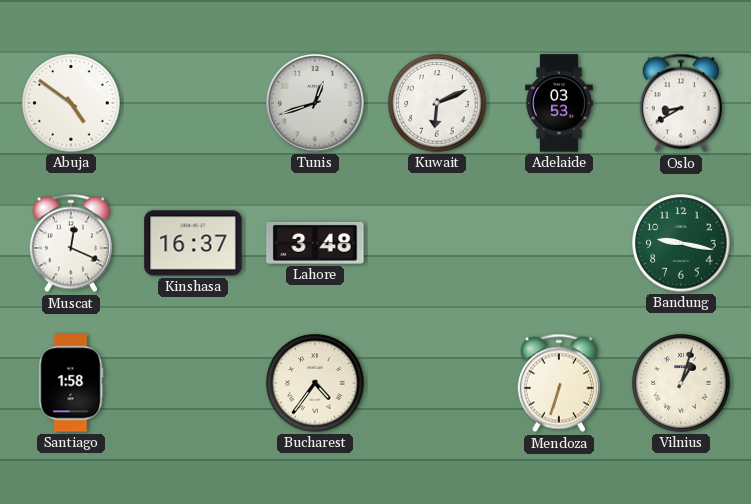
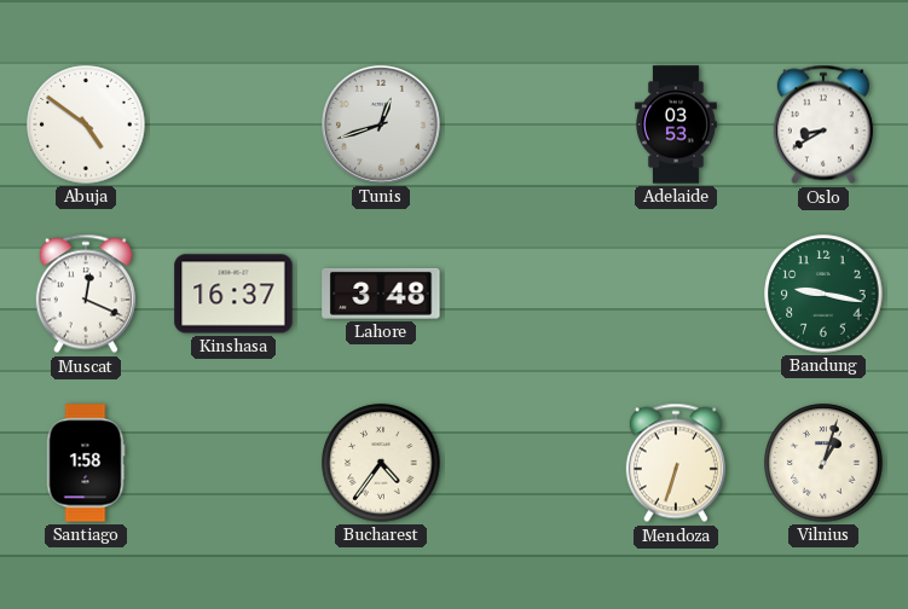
Kuwait: 6:11 -> none (437, 103)
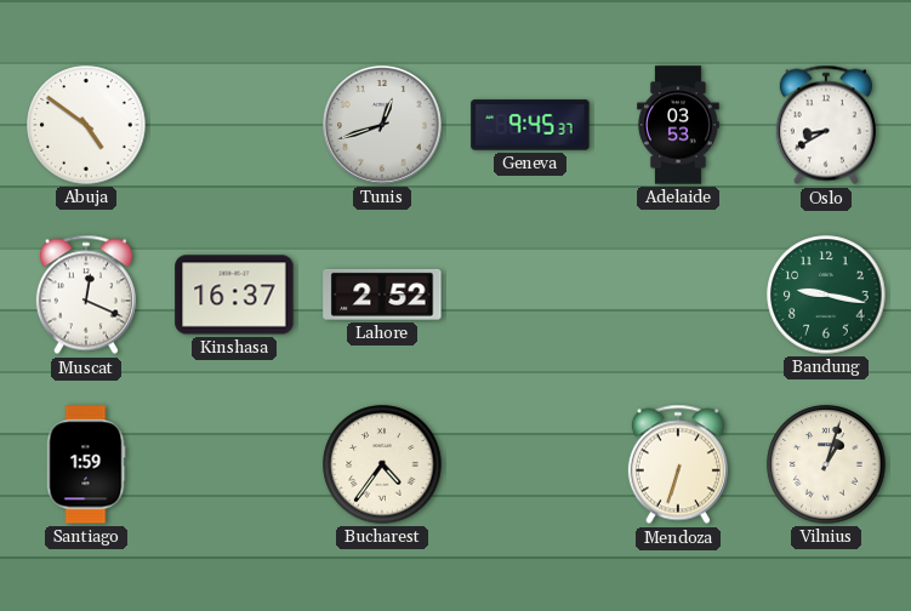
Geneva: none -> 9:45 (530, 125)
Lahore: 3:48 -> 2:52 (382, 295)
Santiago: 1:58 -> 1:59 (86, 464)
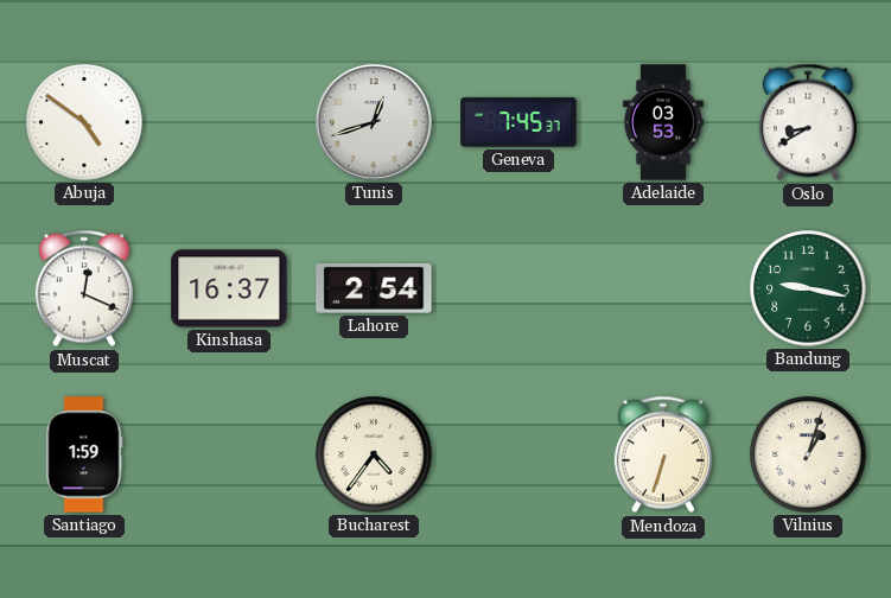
Geneva: 9:45 -> 7:45 (518, 122)
Lahore: 2:52 -> 2:54 (374, 288)
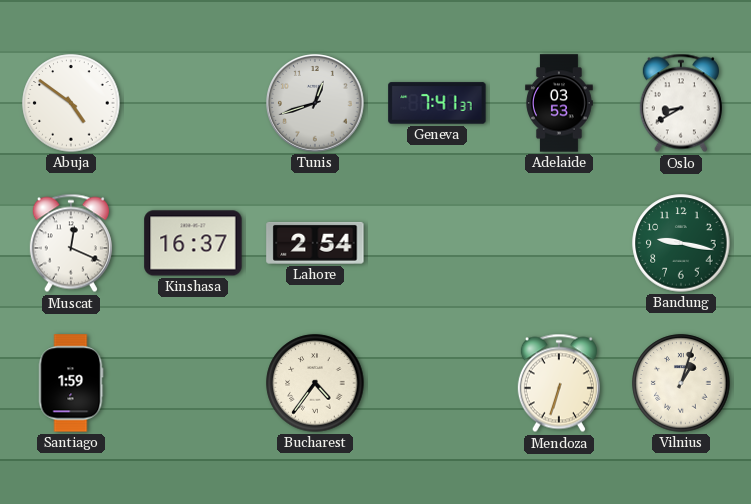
Geneva: 7:45 -> 7:41 (437, 103)
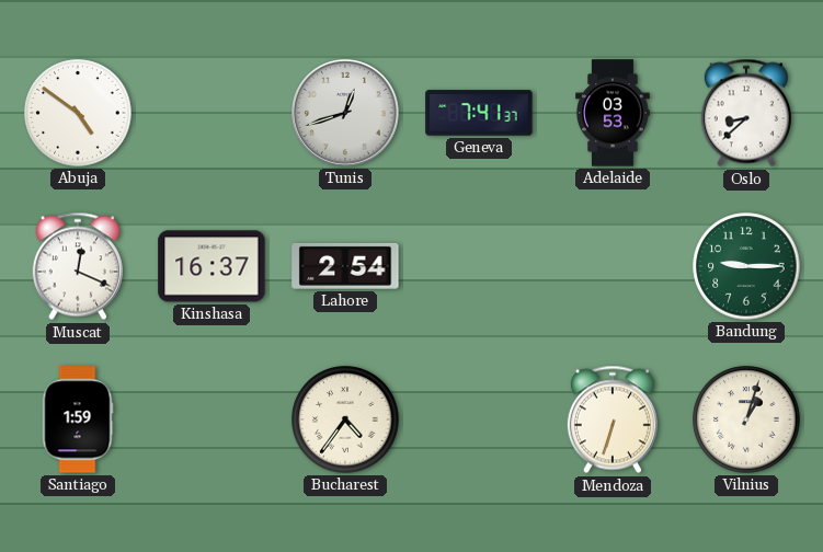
Oslo: 8:40 -> 8:38 (746, 113)
Bandung: 9:17 -> 9:15 (746, 266)
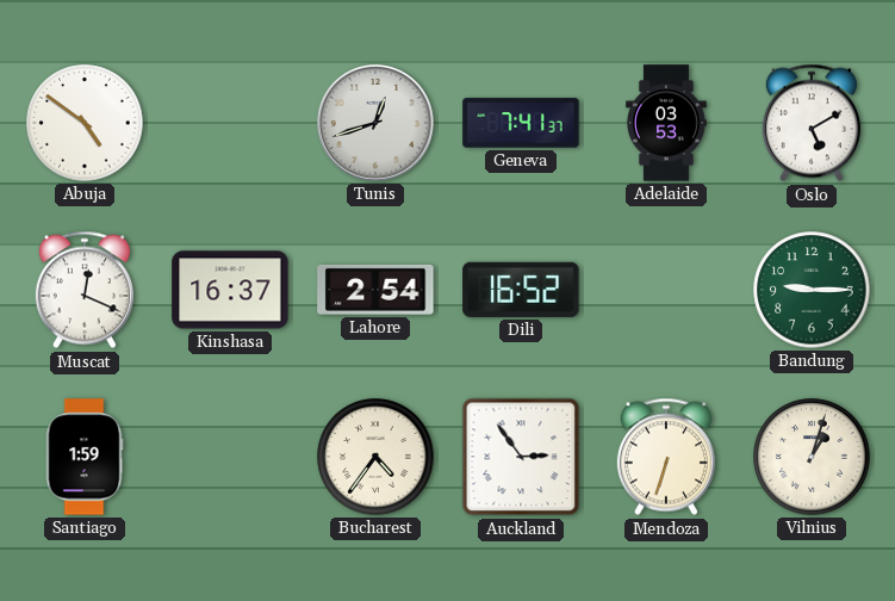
Oslo: 8:38 -> 5:10 (812, 123)
Dili: none -> 16:52 (521, 290)
Auckland: none -> 2:54 (521, 457)
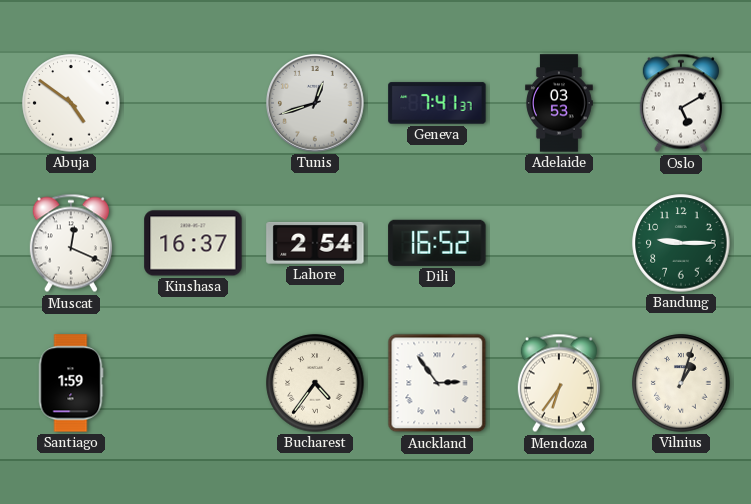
Mendoza: 6:33 -> 6:36 (559, 383)
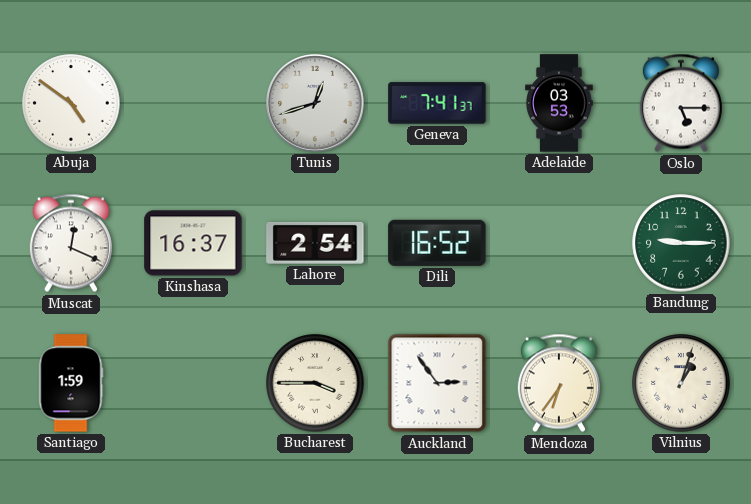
Oslo: 5:10 -> 5:15 (681, 103)
Bucharest: 4:36 -> 3:45 (315, 383)
